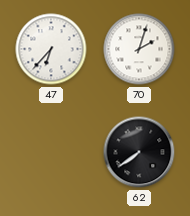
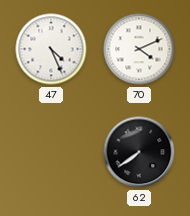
47: 6:37 -> 4:26 (51, 49)
70: 2:03 -> 4:11 (139, 49)
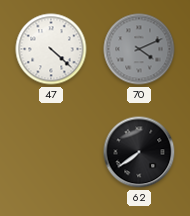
47: 4:26 -> 4:22 (51, 49)
70 dial: white -> grey (139, 49)
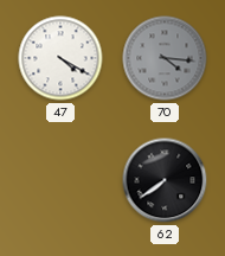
47: 4:22 -> 4:20 (60, 58)
70: 4:11 -> 4:16 (165, 58)
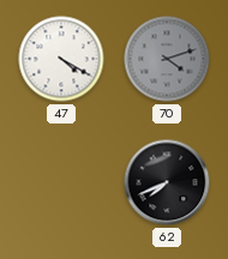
70: 4:16 -> 4:12 (167, 59)
62: 7:39 -> 7:41 (167, 182)
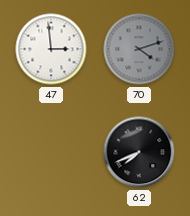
47: 4:20 -> 2:59 (51, 49)
